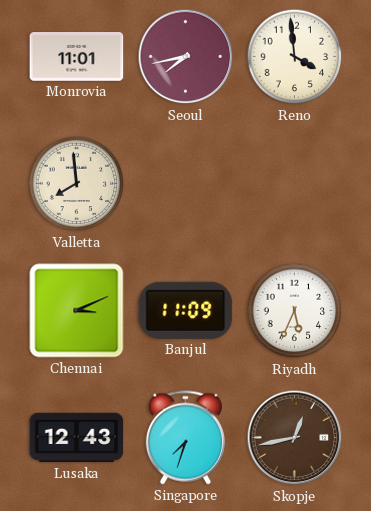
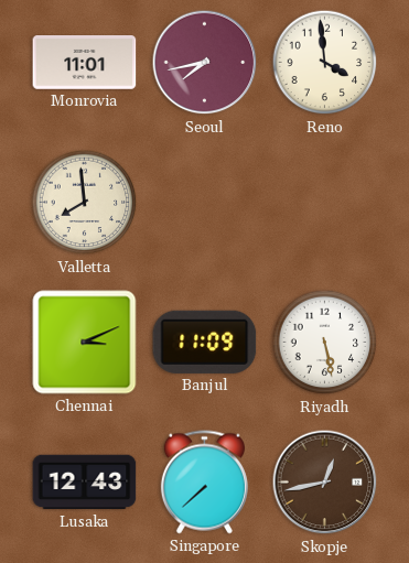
Riyadh: 5:34 -> 5:28 (325, 343)
Singapore: 7:33 -> 7:38 (204, 483)
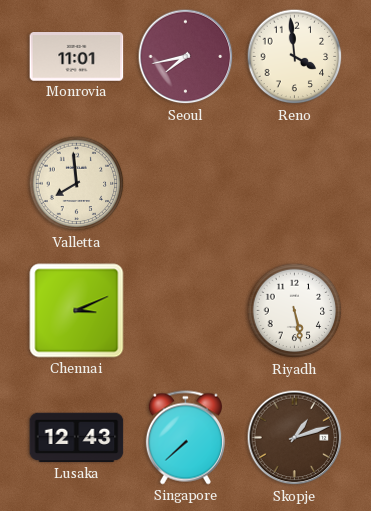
Banjul: 11:09 -> none (205, 342)
Skopje: 12:43 -> 1:12 (295, 438)
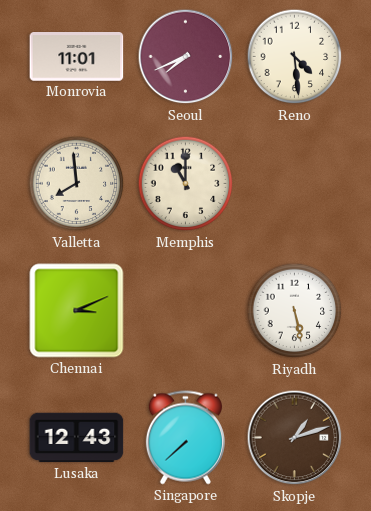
Seoul: 7:43 -> 7:41 (186, 57)
Reno: 3:59 -> 4:29 (295, 57)
Memphis: none -> 11:00 (186, 184)
